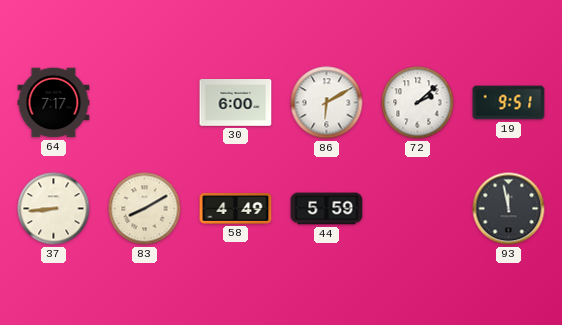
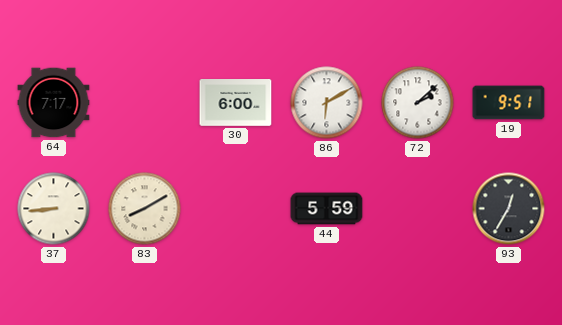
58: 4:49 -> none (236, 209)
93: 11:58 -> 12:35 (509, 209)
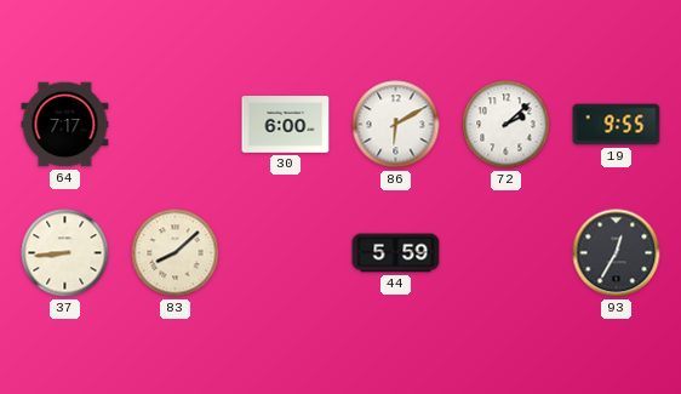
19: 9:51 -> 9:55 (617, 125)
83: 8:10 -> 8:08 (176, 253)
